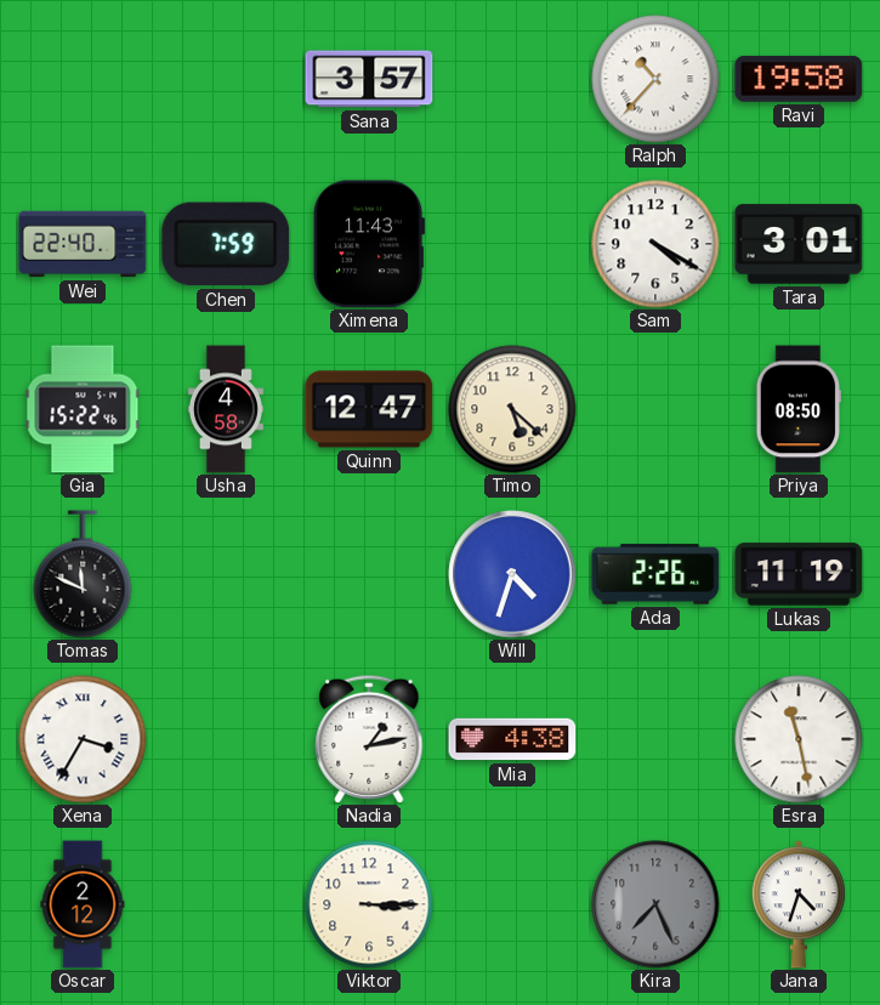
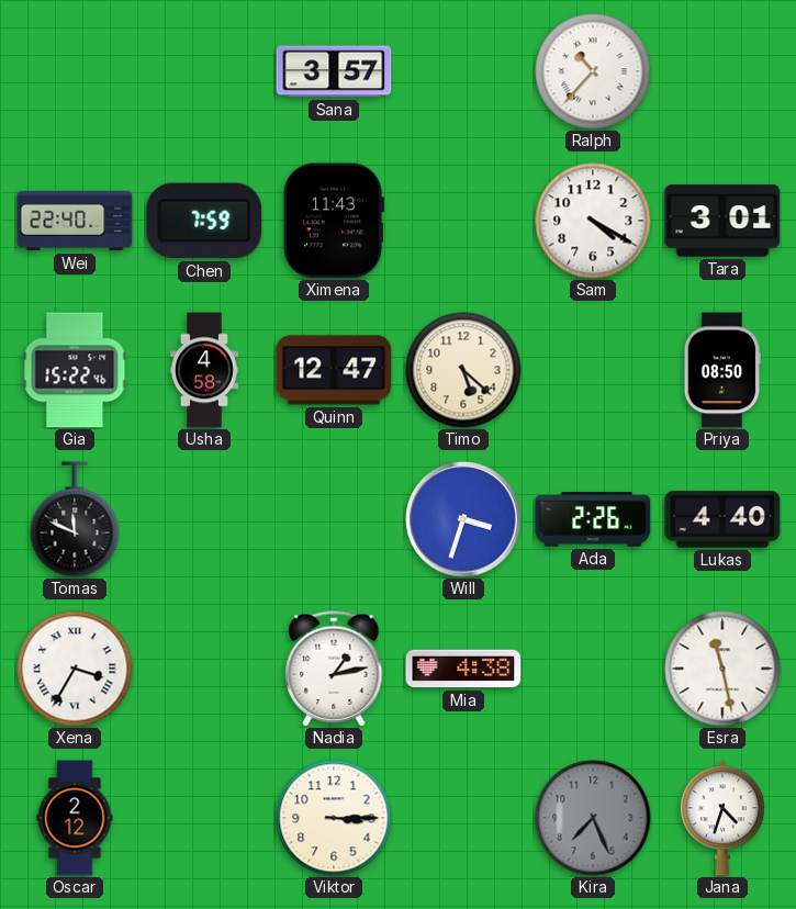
Ravi: 19:58 -> none (799, 79)
Will: 4:33 -> 3:33 (463, 519)
Lukas: 11:19 -> 4:40 (722, 519)
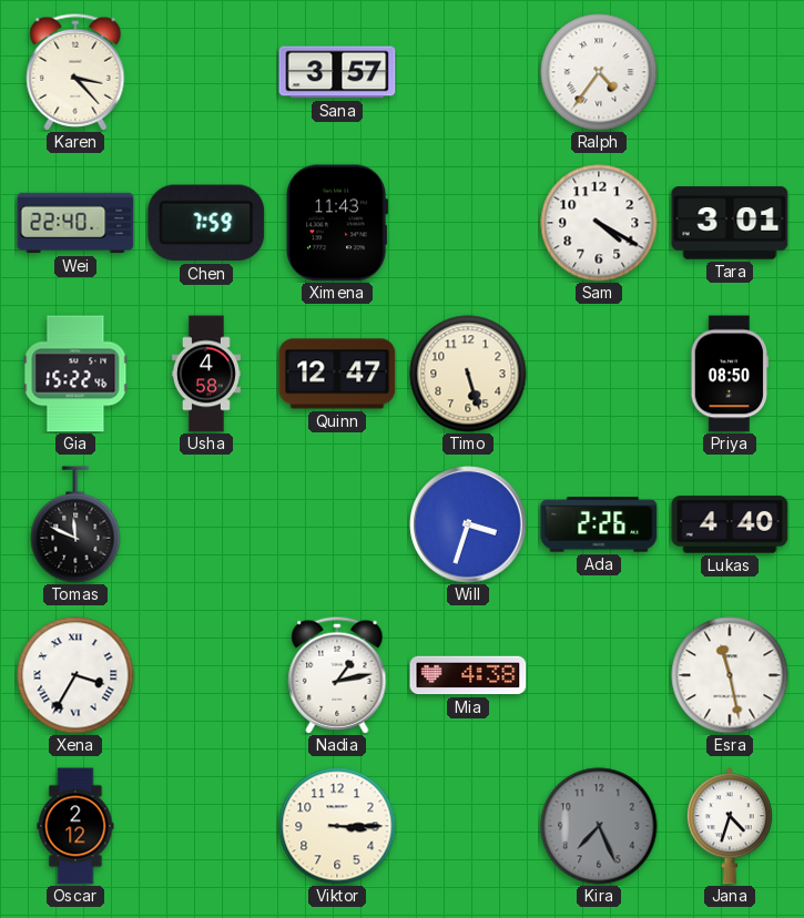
Karen: none -> 3:23 (75, 72)
Ralph: 10:37 -> 4:36 (599, 72)
Timo: 5:22 -> 5:27 (468, 374)
